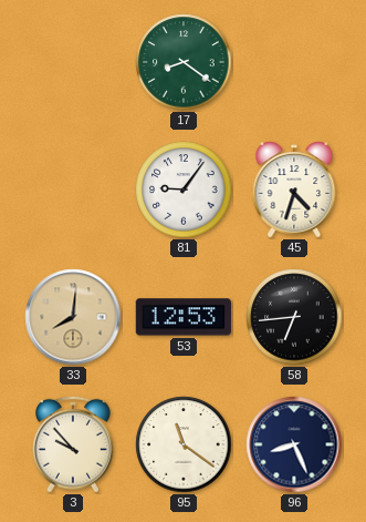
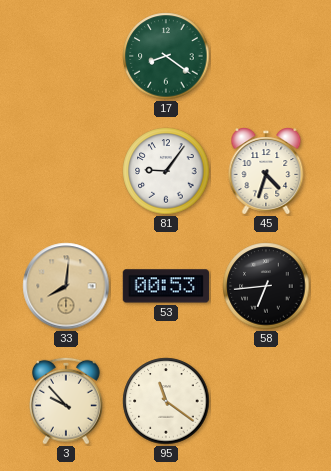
53: 12:53 -> 00:53 (166, 286)
96: 8:26 -> none (294, 444)
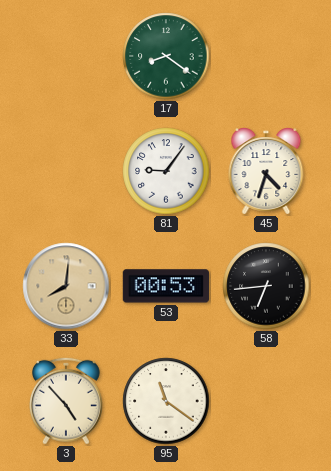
3: 9:53 -> 4:53 (66, 401)
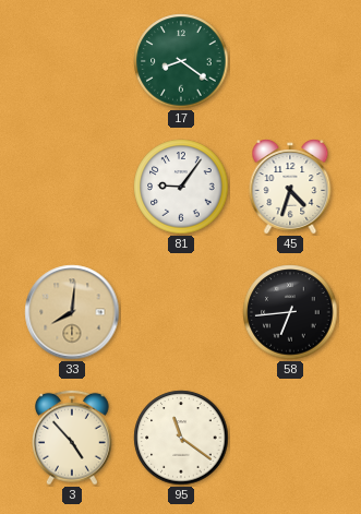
53: 00:53 -> none (166, 286)
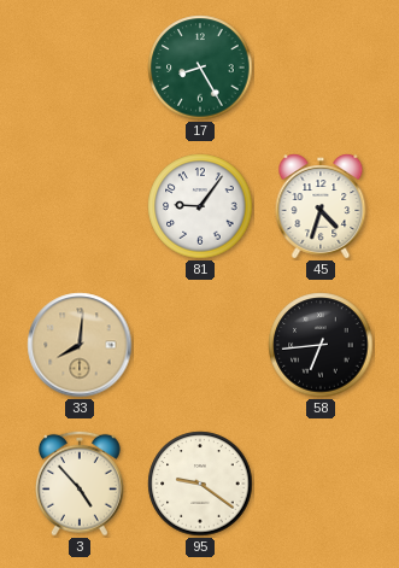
17: 8:21 -> 8:25 (200, 68)
95: 11:21 -> 9:21 (200, 484)
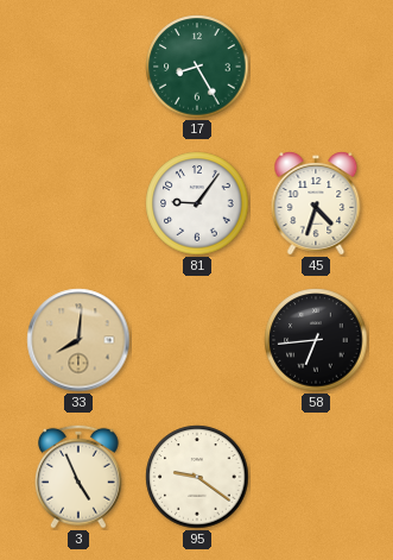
3: 4:53 -> 4:56 (78, 477)
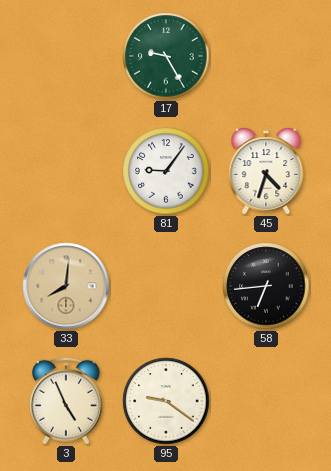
17: 8:25 -> 9:25 (166, 56)
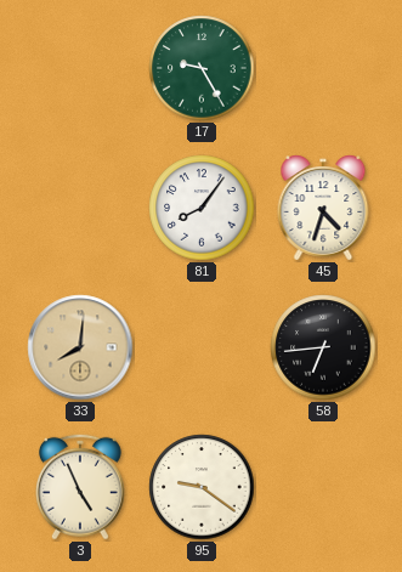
81: 9:06 -> 8:06 (202, 208)
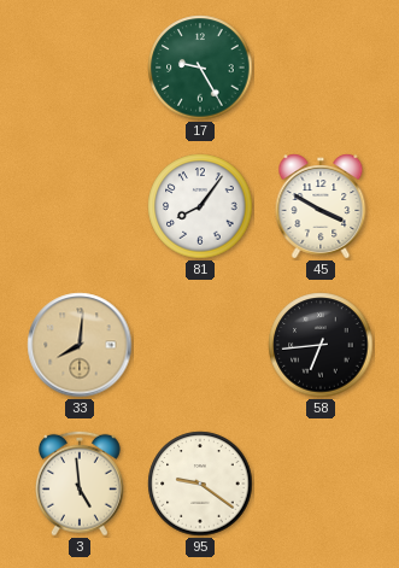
45: 4:33 -> 3:50 (321, 206)
3: 4:56 -> 4:59 (80, 484)
